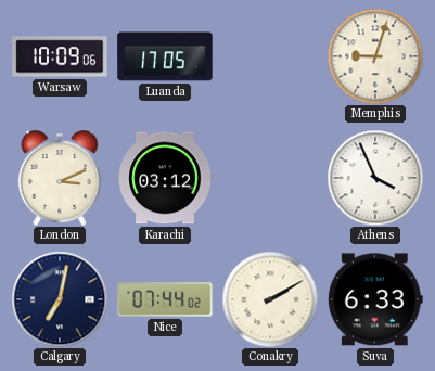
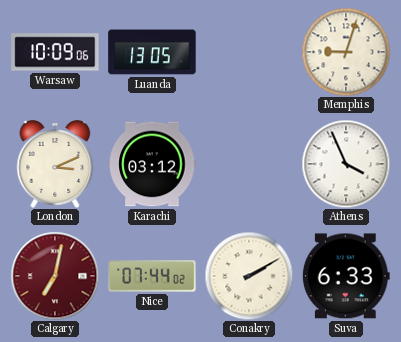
Luanda: 17:05 -> 13:05 (152, 52)
Calgary dial: navy -> burgundy (55, 276)
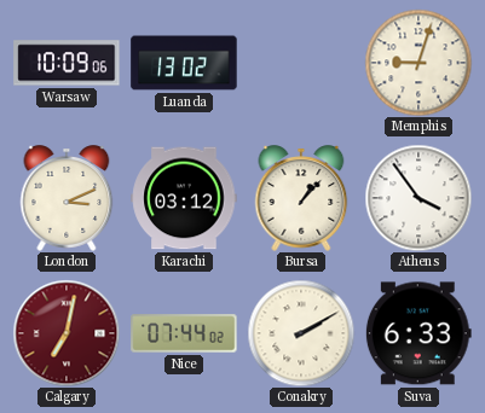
Luanda: 13:05 -> 13:02 (184, 63)
Bursa: none -> 1:07 (301, 198)
Athens: 3:56 -> 3:54 (418, 198)
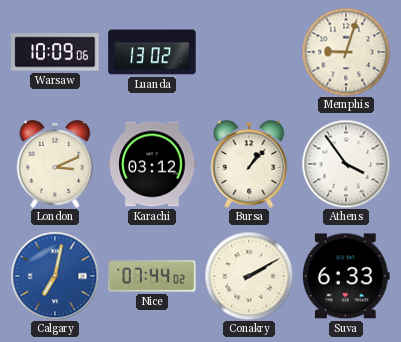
Calgary dial: burgundy -> blue (55, 276)
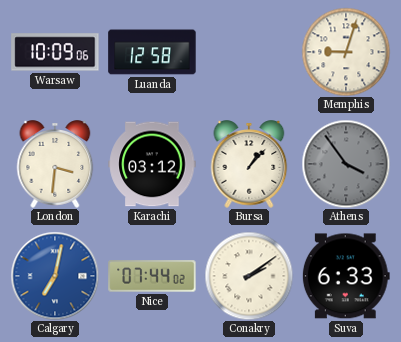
Luanda: 13:02 -> 12:58 (152, 52)
London: 3:11 -> 3:31 (55, 164)
Athens dial: white -> grey (346, 164)
Conakry: 2:10 -> 2:09 (249, 276)
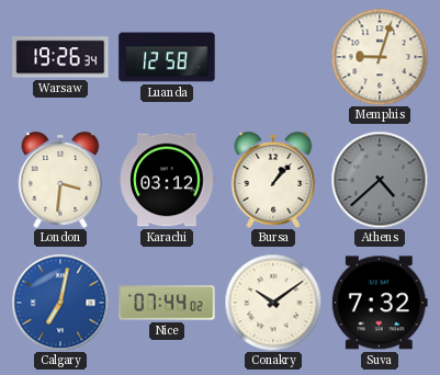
Warsaw: 10:09 -> 19:26 (60, 57)
Athens: 3:54 -> 4:38 (380, 180)
Conakry: 2:09 -> 10:09 (273, 303)
Suva: 6:33 -> 7:32 (380, 303)
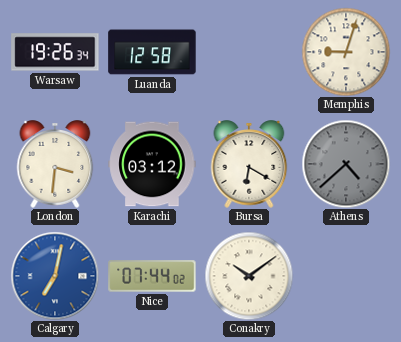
Bursa: 1:07 -> 6:20 (249, 164)
Suva: 7:32 -> none (380, 303)
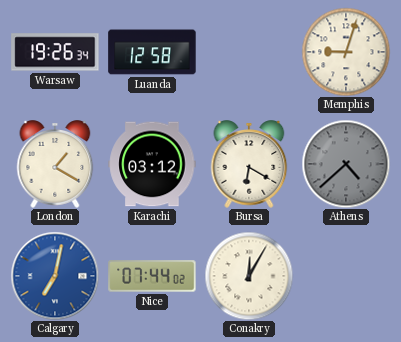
London: 3:31 -> 1:20 (55, 164)
Conakry: 10:09 -> 12:05 (249, 276)
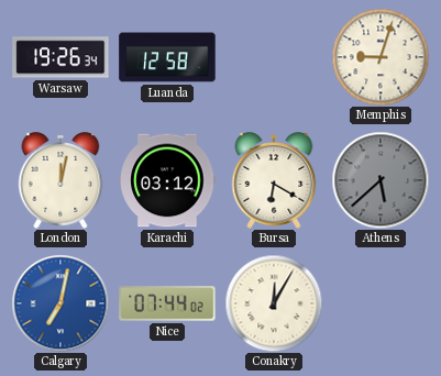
London: 1:20 -> 12:02 (60, 180)
Athens: 4:38 -> 5:38 (381, 180)
